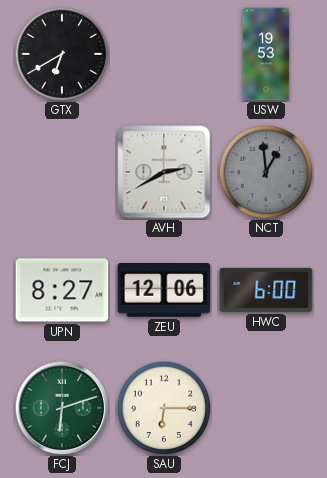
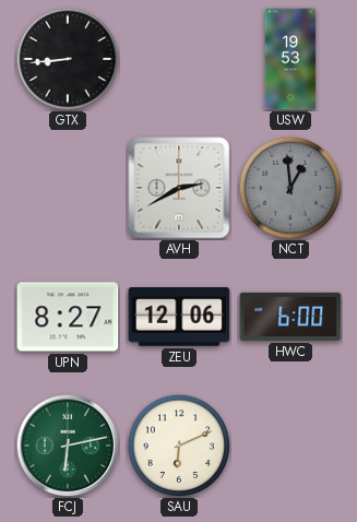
GTX: 6:40 -> 8:44 (68, 59)
FCJ: 6:12 -> 6:13 (68, 446)
SAU: 6:15 -> 6:11 (179, 446)
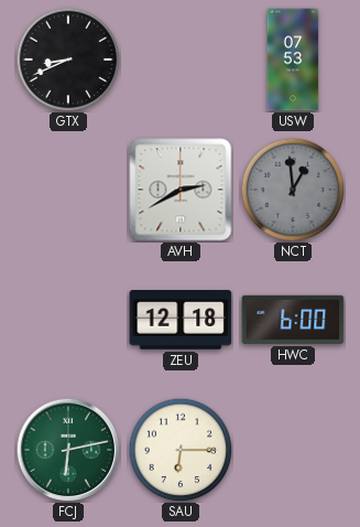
GTX: 8:44 -> 8:41 (68, 60)
USW: 19:53 -> 07:53 (293, 60)
UPN: 8:27 -> none (68, 317)
ZEU: 12:06 -> 12:18 (181, 321)
SAU: 6:11 -> 6:15 (181, 450)
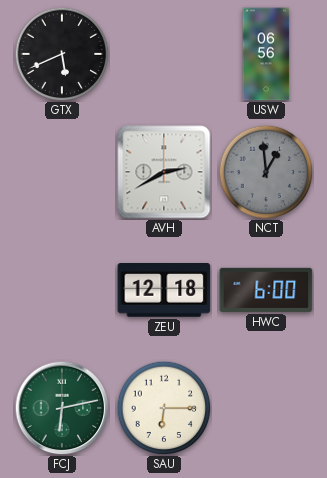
GTX: 8:41 -> 5:41 (62, 54)
USW: 07:53 -> 06:56 (266, 54)
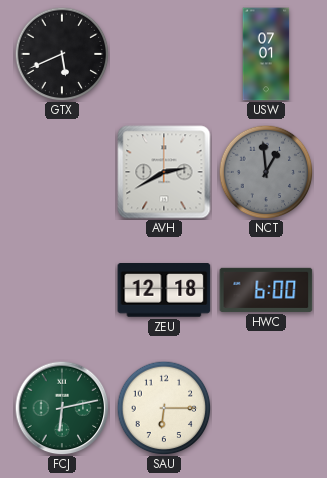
USW: 06:56 -> 07:01 (266, 54)
